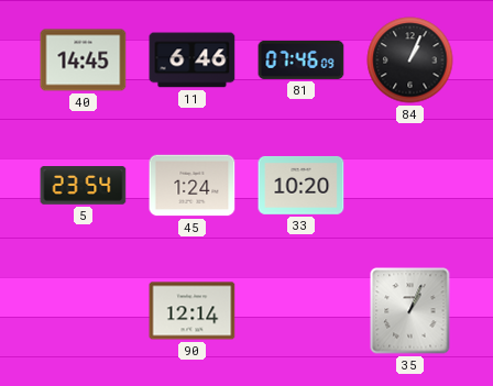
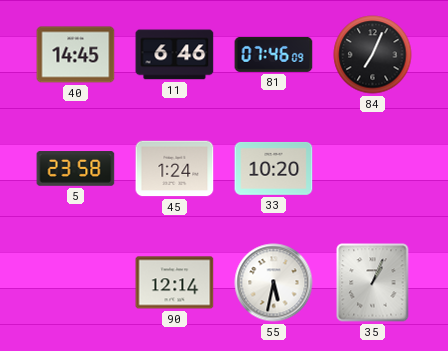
84: 1:04 -> 7:04 (373, 55)
5: 23:54 -> 23:58 (76, 169)
55: none -> 5:32 (274, 283)
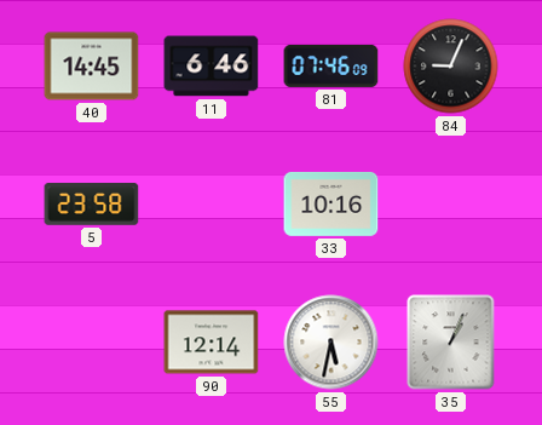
84: 7:04 -> 9:04 (451, 67)
45: 1:24 -> none (175, 169)
33: 10:20 -> 10:16 (331, 203)
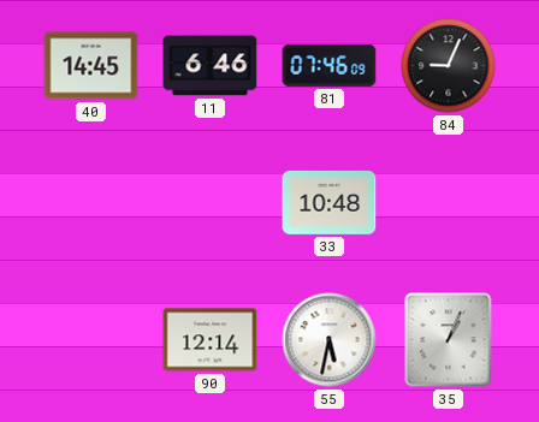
5: 23:58 -> none (92, 205)
33: 10:16 -> 10:48 (330, 202)
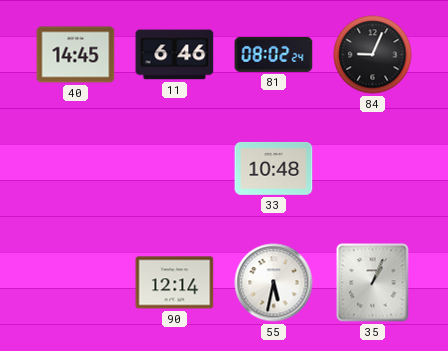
81: 07:46 -> 08:02 (274, 54)
